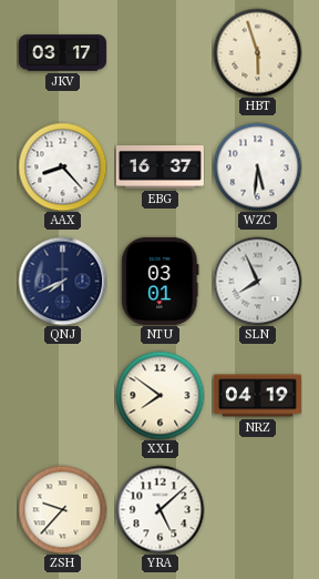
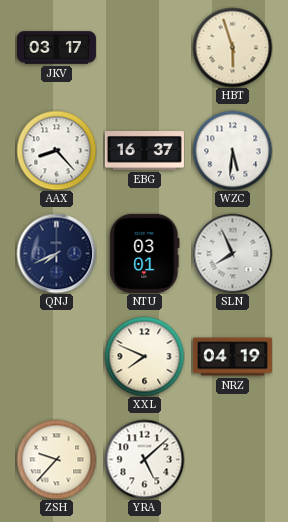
XXL: 7:51 -> 7:49 (144, 356)
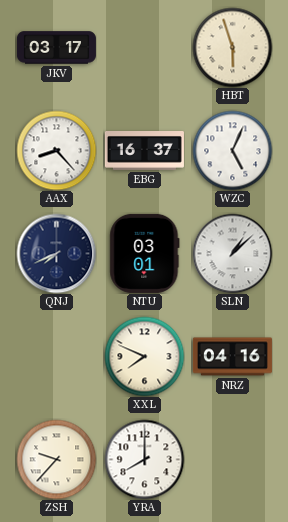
WZC: 5:31 -> 5:04 (232, 150)
SLN: 7:56 -> 1:08 (232, 253)
NRZ: 04:19 -> 04:16 (232, 357)
YRA: 5:08 -> 8:00 (144, 459)
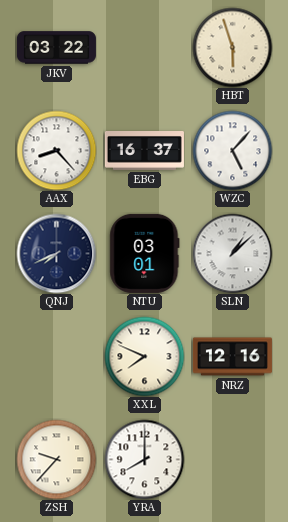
JKV: 03:17 -> 03:22 (56, 48)
WZC: 5:04 -> 5:07 (232, 150)
NRZ: 04:16 -> 12:16 (232, 357)
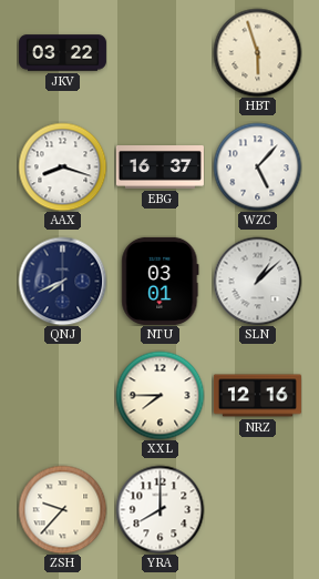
AAX: 8:23 -> 8:18 (62, 166)
XXL: 7:49 -> 7:45 (159, 395)
